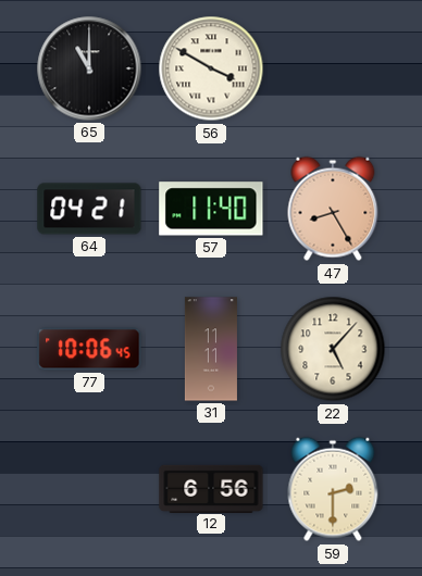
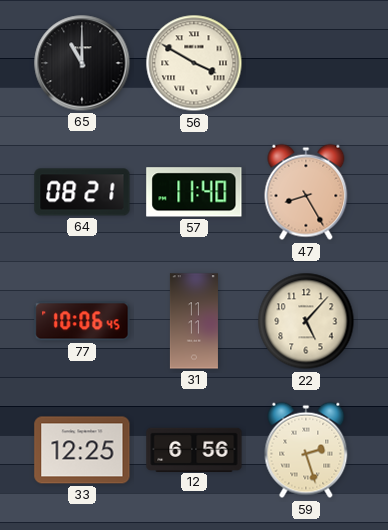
64: 04:21 -> 08:21 (82, 192)
33: none -> 12:25 (82, 450)
59: 2:30 -> 2:27 (306, 450)
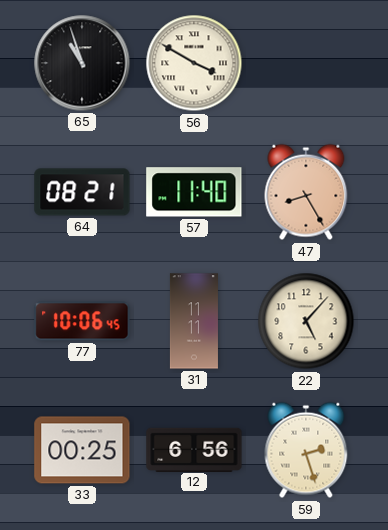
65: 11:00 -> 10:57 (82, 63)
33: 12:25 -> 00:25 (82, 450)
